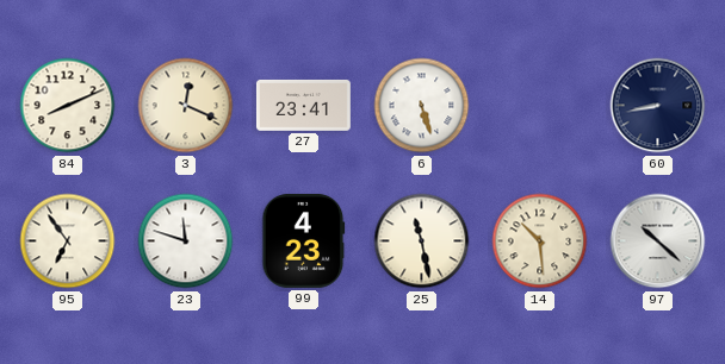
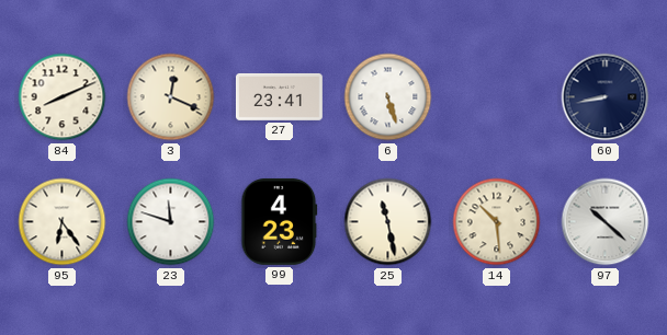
95: 6:54 -> 6:24 (63, 222)
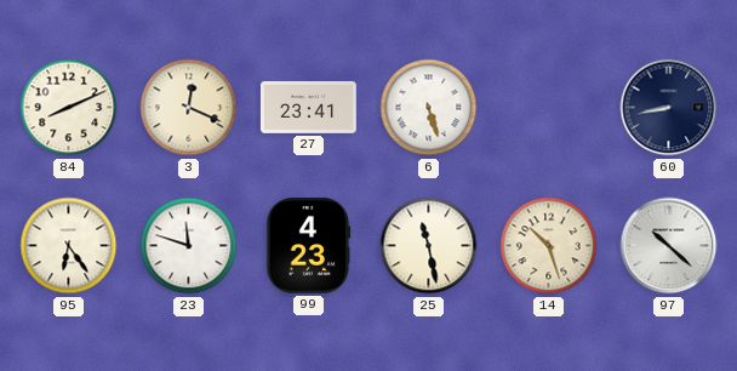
14: 10:29 -> 10:27 (549, 246)
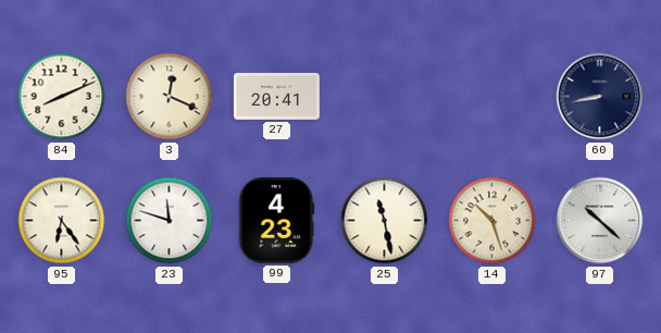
27: 23:41 -> 20:41 (276, 96)
6: 5:27 -> none (429, 108)
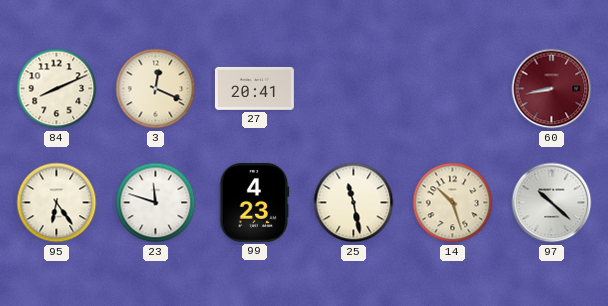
60 dial: navy -> burgundy (552, 89)
